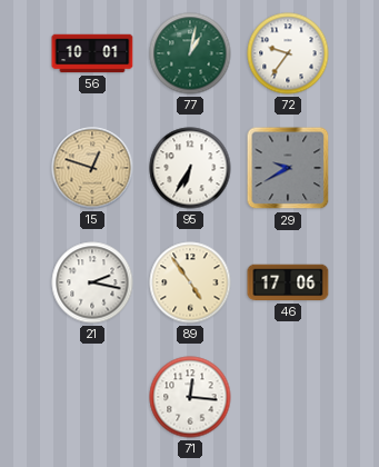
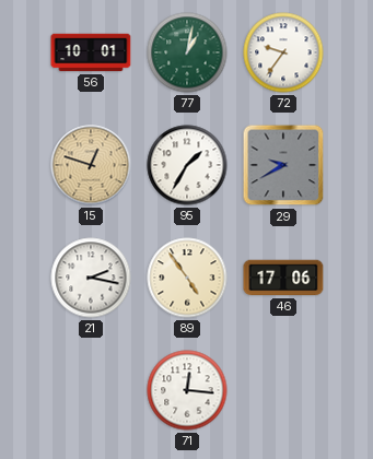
95: 6:35 -> 1:35 (187, 165)
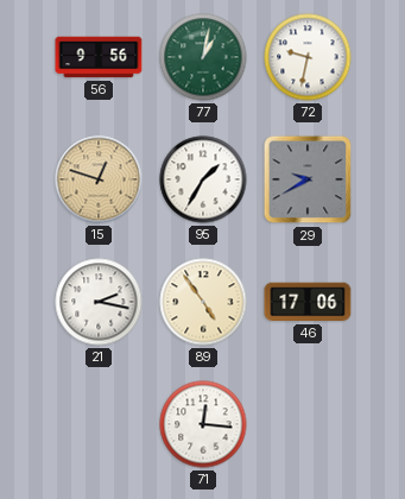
56: 10:01 -> 9:56 (99, 57)
72: 9:36 -> 9:32 (308, 57)
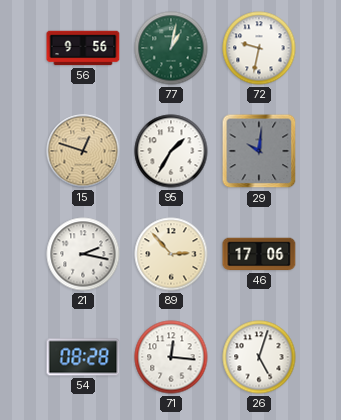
29: 9:40 -> 10:01 (259, 151)
89: 4:54 -> 2:53 (171, 254)
54: none -> 08:28 (83, 357)
26: none -> 5:03 (259, 357)
